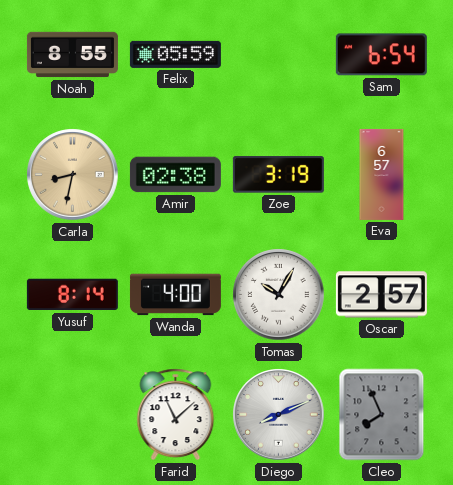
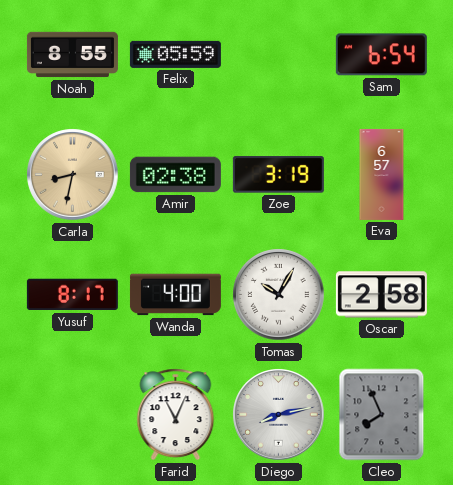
Yusuf: 8:14 -> 8:17 (72, 295)
Oscar: 2:57 -> 2:58 (381, 295)
Farid: 11:08 -> 11:04 (176, 415)
Diego: 8:11 -> 8:13 (279, 415)
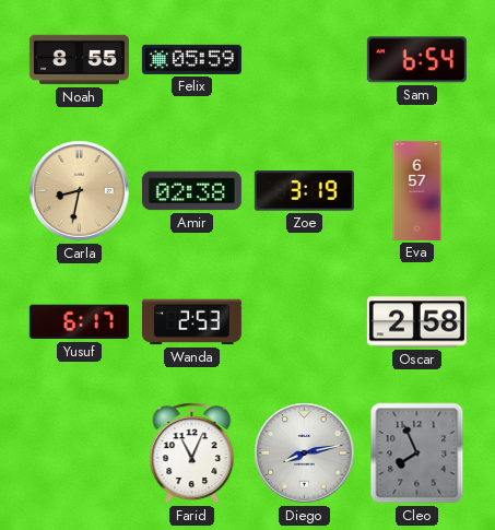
Yusuf: 8:17 -> 6:17 (79, 322)
Wanda: 4:00 -> 2:53 (191, 322)
Tomas: 10:05 -> none (279, 295)
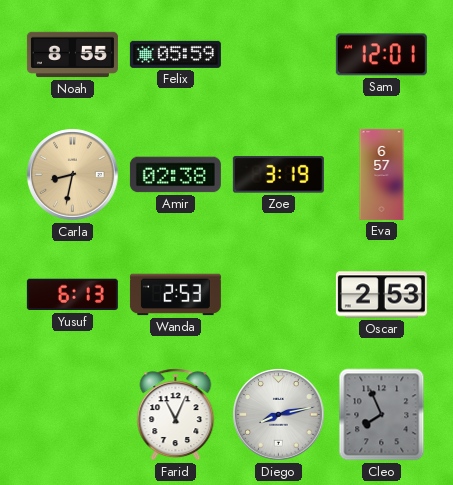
Sam: 6:54 -> 12:01 (381, 55)
Yusuf: 6:17 -> 6:13 (72, 295)
Oscar: 2:58 -> 2:53 (381, 295)
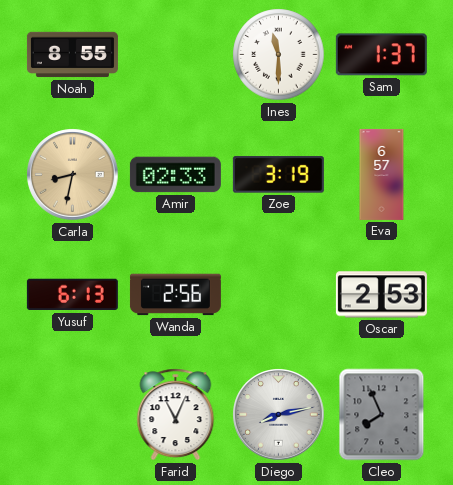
Felix: 05:59 -> none (175, 54)
Ines: none -> 11:30 (279, 55)
Sam: 12:01 -> 1:37 (381, 55)
Amir: 02:38 -> 02:33 (175, 175)
Wanda: 2:53 -> 2:56 (175, 295)
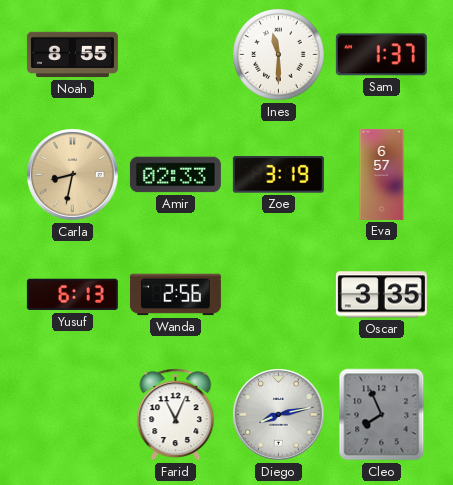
Oscar: 2:53 -> 3:35 (381, 295)
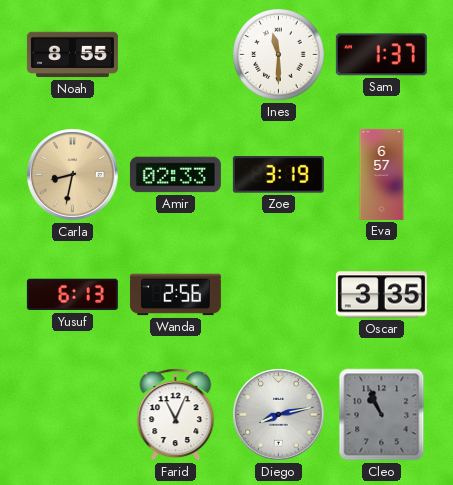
Cleo: 7:56 -> 10:56 (382, 415)
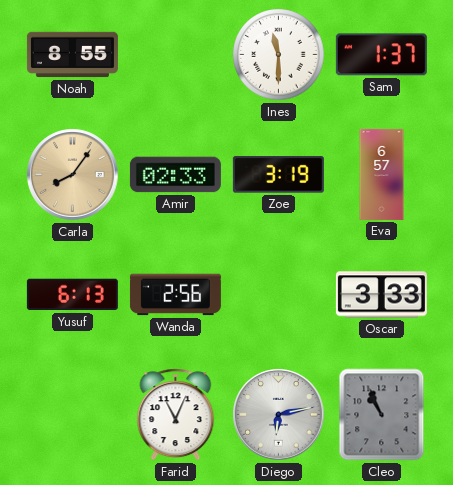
Carla: 8:32 -> 8:06 (73, 175)
Oscar: 3:35 -> 3:33 (381, 295)
Diego: 8:13 -> 6:13 (279, 415)
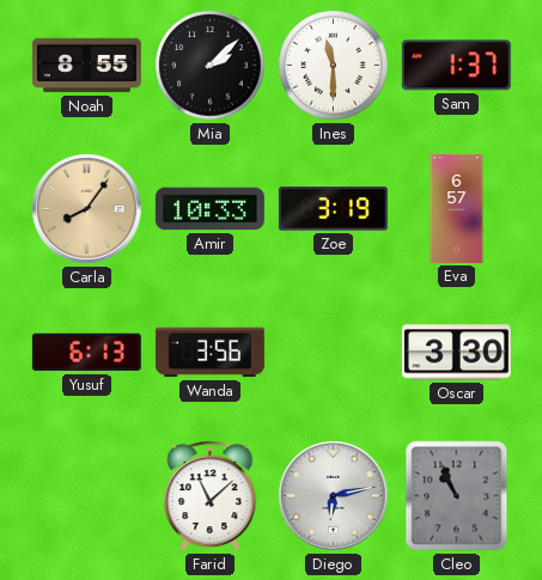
Mia: none -> 2:08 (211, 66)
Amir: 02:33 -> 10:33 (209, 209)
Wanda: 2:56 -> 3:56 (209, 353)
Oscar: 3:33 -> 3:30 (456, 353)
Farid: 11:04 -> 11:08 (211, 496)
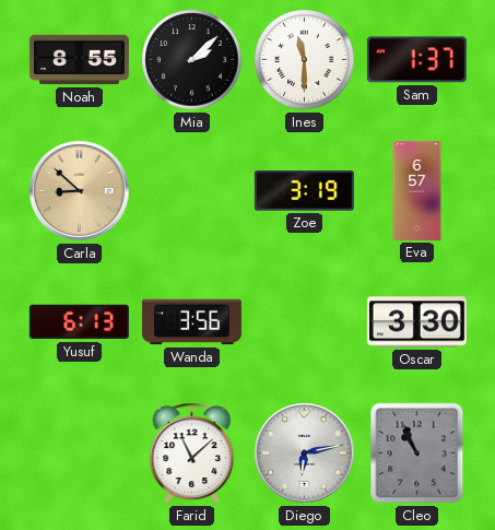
Carla: 8:06 -> 8:52 (80, 191)
Amir: 10:33 -> none (209, 209)
